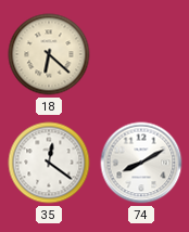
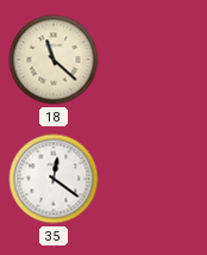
18: 6:22 -> 11:22 (54, 60)
74: 8:10 -> none (141, 163)
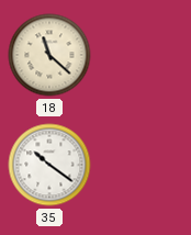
35: 12:21 -> 10:21 (49, 165)
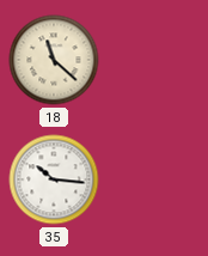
35: 10:21 -> 10:16 (54, 179)
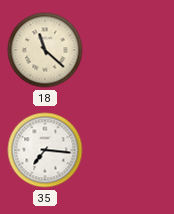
35: 10:16 -> 7:16 (45, 150)
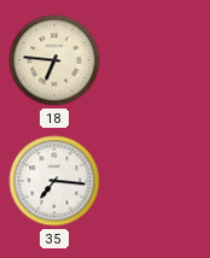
18: 11:22 -> 6:46 (54, 60)
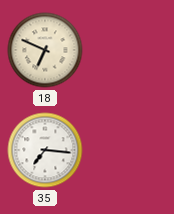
18: 6:46 -> 6:49 (45, 50)
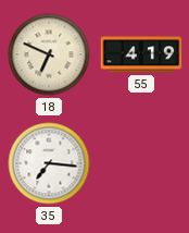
55: none -> 4:19 (141, 54)
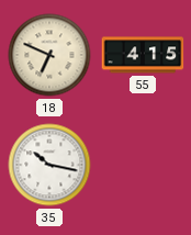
55: 4:19 -> 4:15 (143, 55)
35: 7:16 -> 10:17 (49, 165)
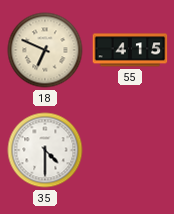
35: 10:17 -> 4:30 (45, 150)
